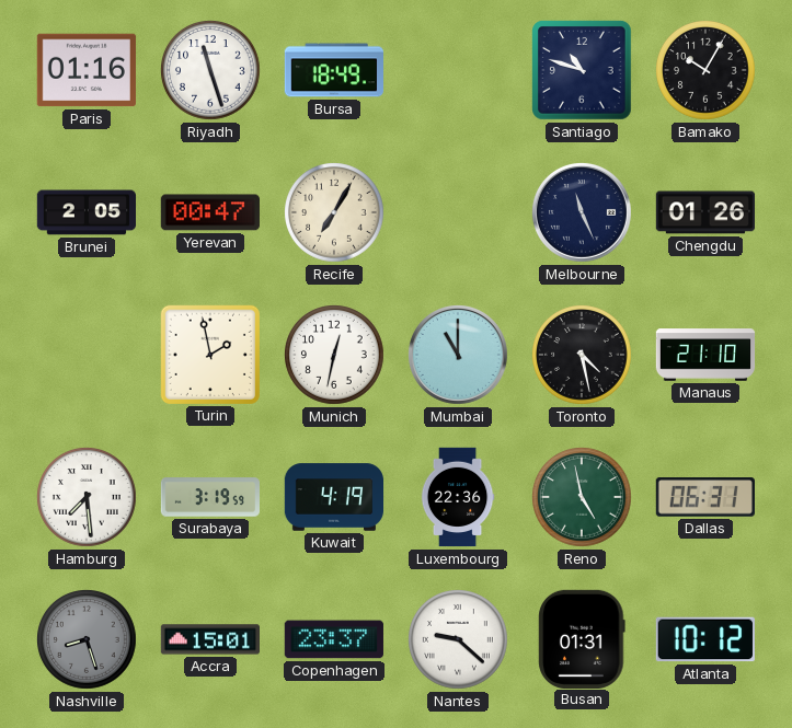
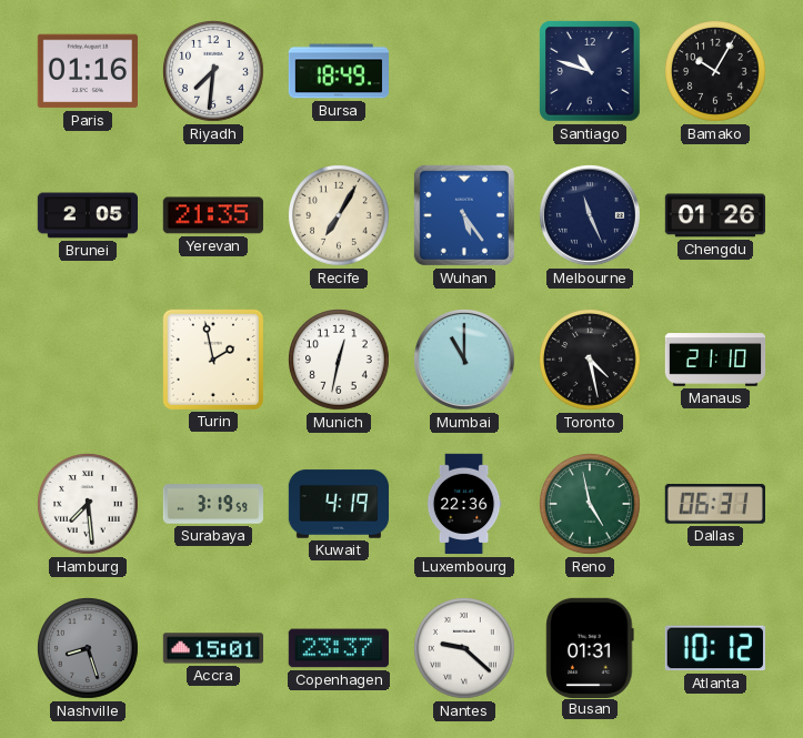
Riyadh: 11:27 -> 7:31 (214, 72)
Yerevan: 00:47 -> 21:35 (213, 215)
Wuhan: none -> 5:24 (464, 215)
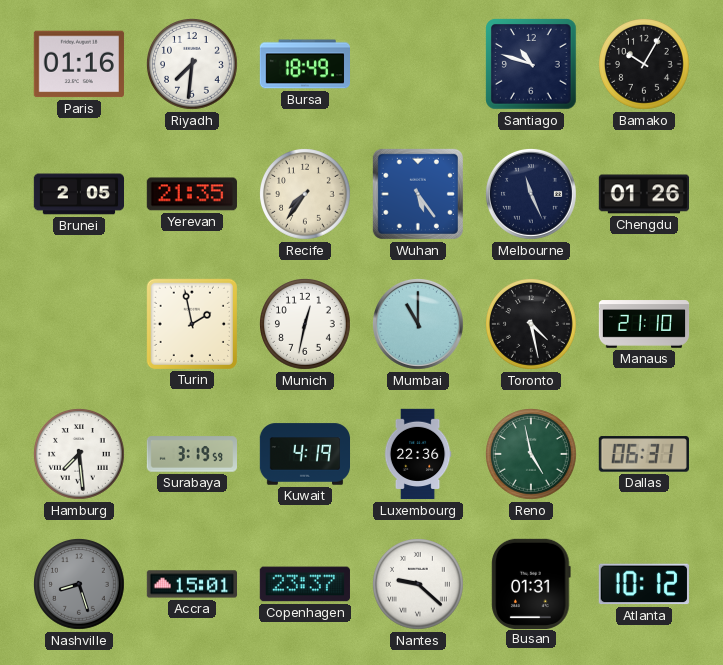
Recife: 7:05 -> 7:36 (306, 195)
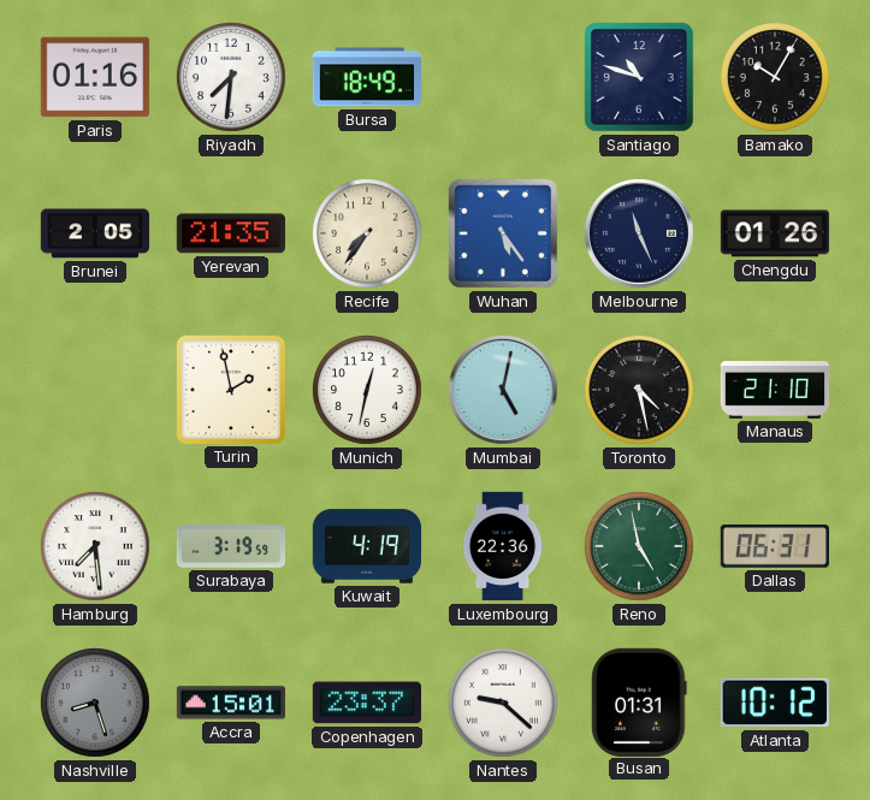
Mumbai: 11:00 -> 5:02 (503, 390)
